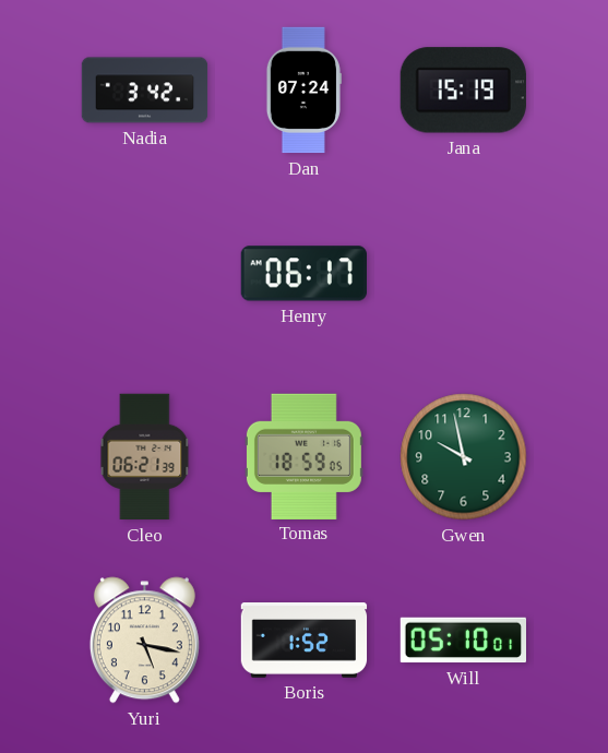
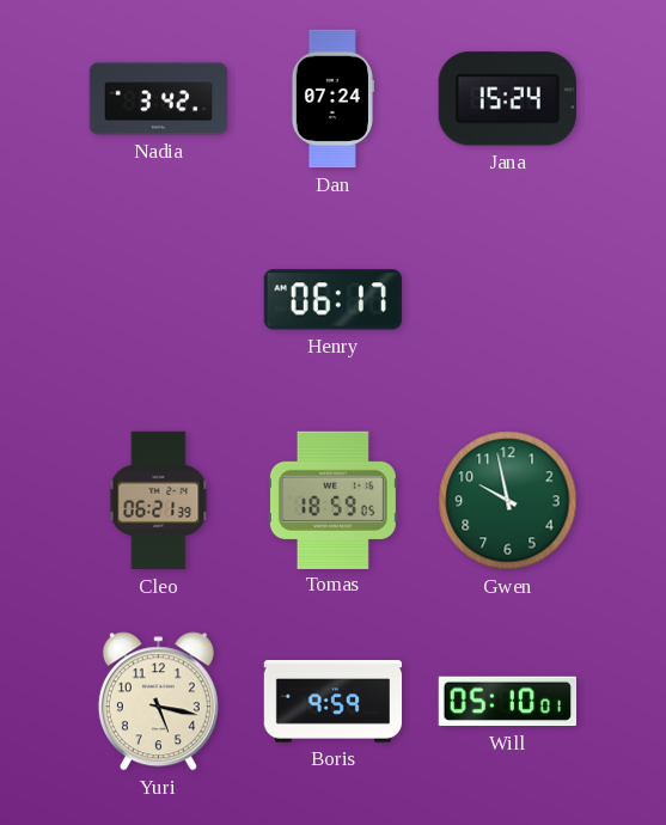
Jana: 15:19 -> 15:24 (507, 99)
Boris: 1:52 -> 9:59 (334, 702)
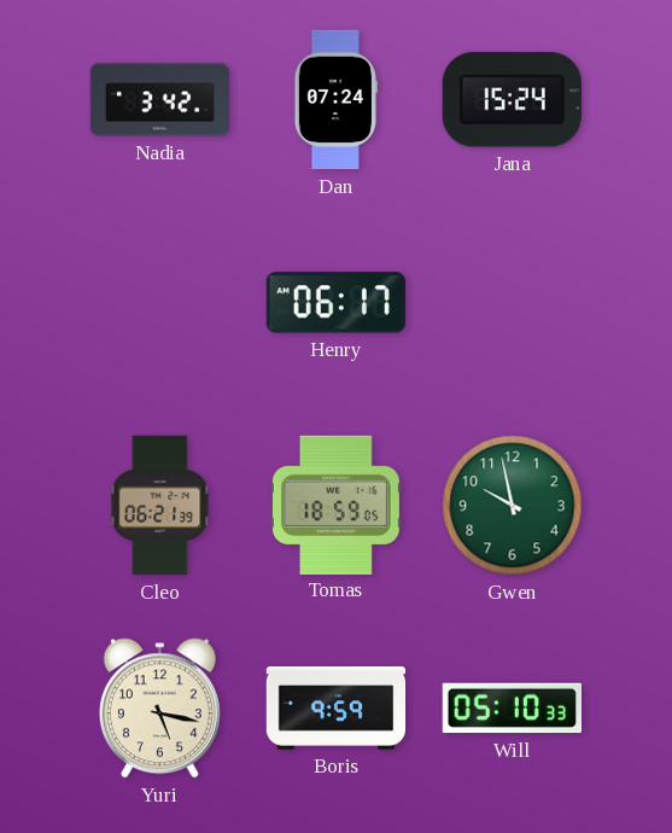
Will: 05:10:01 -> 05:10:33 (512, 709)
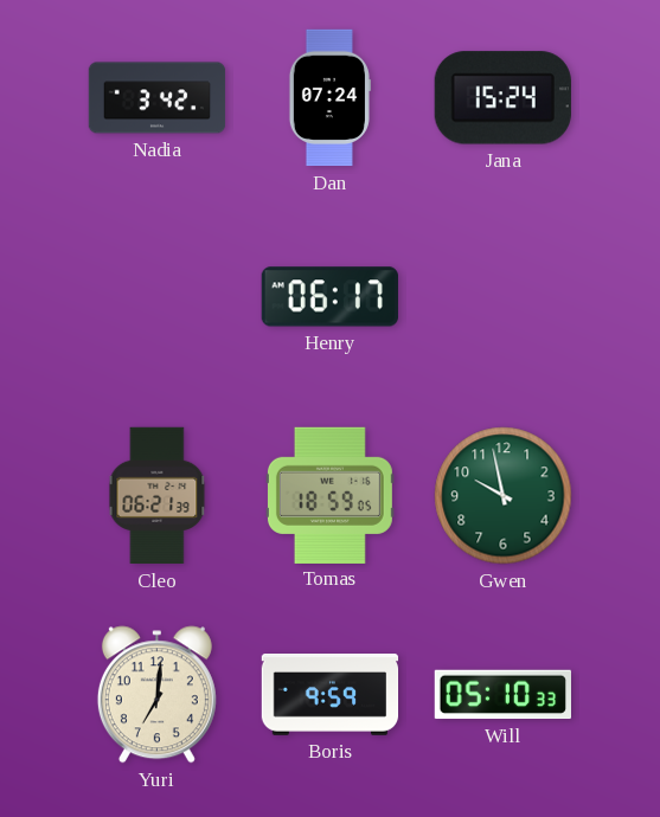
Yuri: 5:17 -> 7:01 (156, 695)
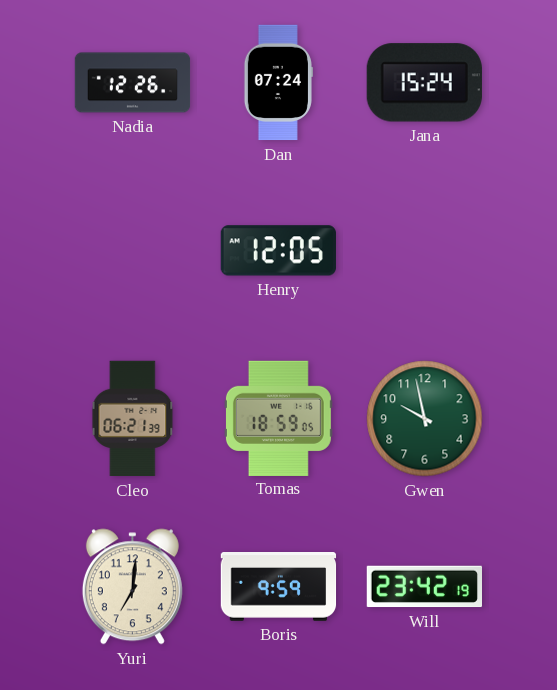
Nadia: 3:42 -> 12:26 (133, 83)
Henry: 06:17 -> 12:05 (278, 251)
Will: 05:10 -> 23:42 (424, 587)
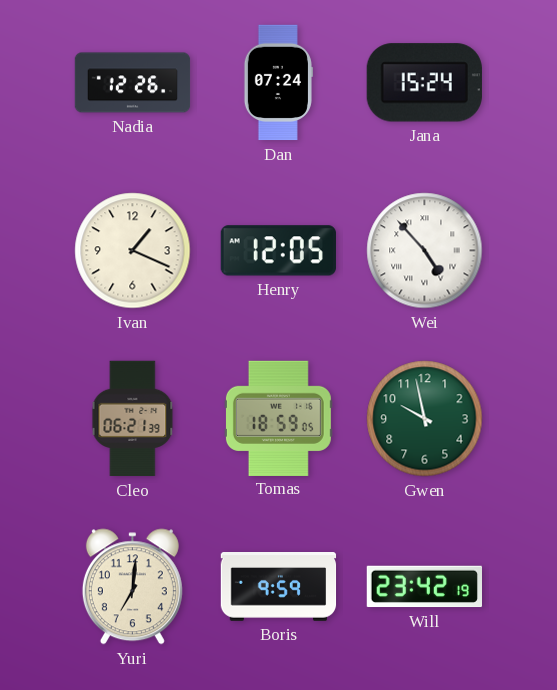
Ivan: none -> 1:19 (133, 251)
Wei: none -> 4:53 (425, 251)
